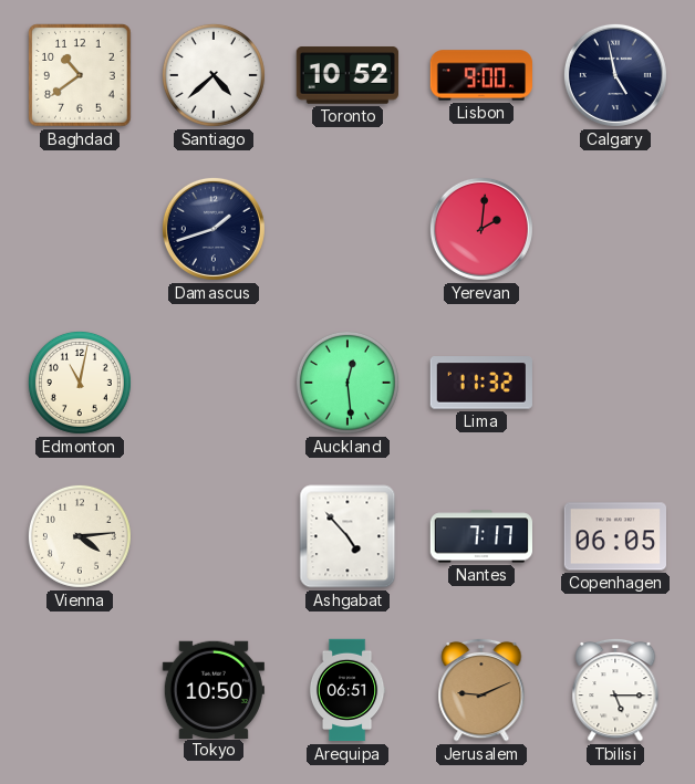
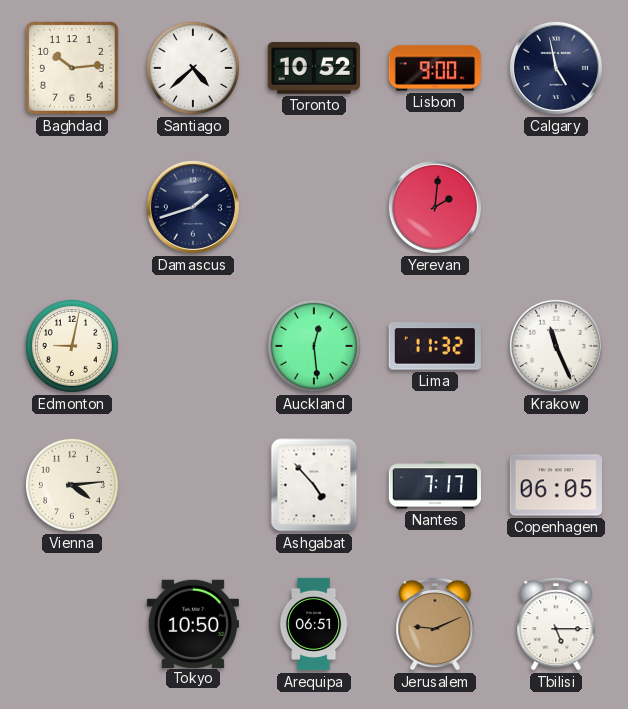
Baghdad: 10:39 -> 10:14 (72, 68)
Edmonton: 11:02 -> 9:02 (72, 346)
Krakow: none -> 11:26 (556, 346)
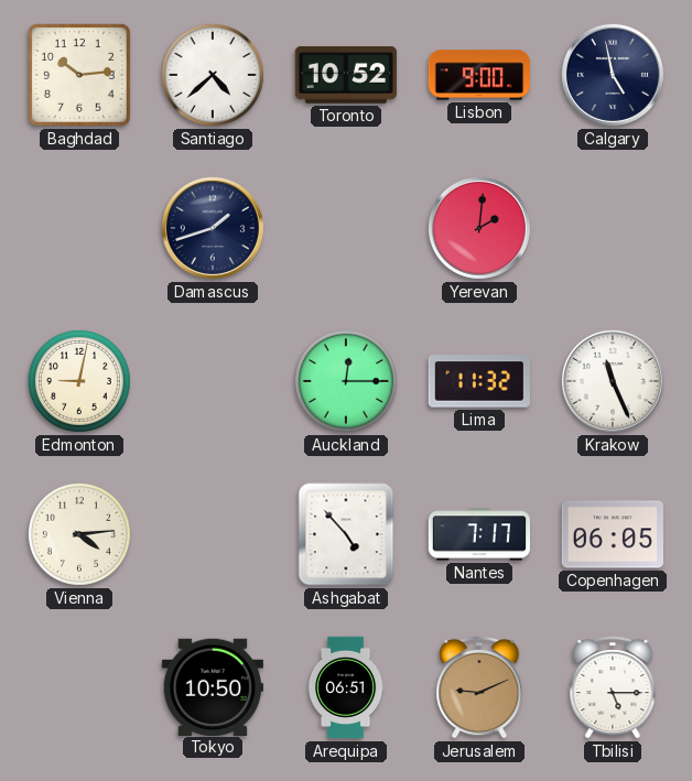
Auckland: 12:29 -> 12:15 (346, 381)
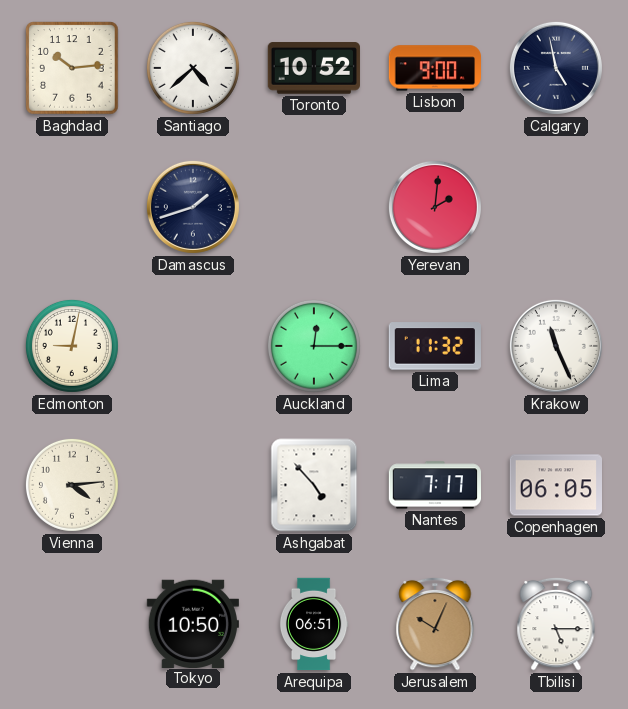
Jerusalem: 9:11 -> 10:04 (435, 624)
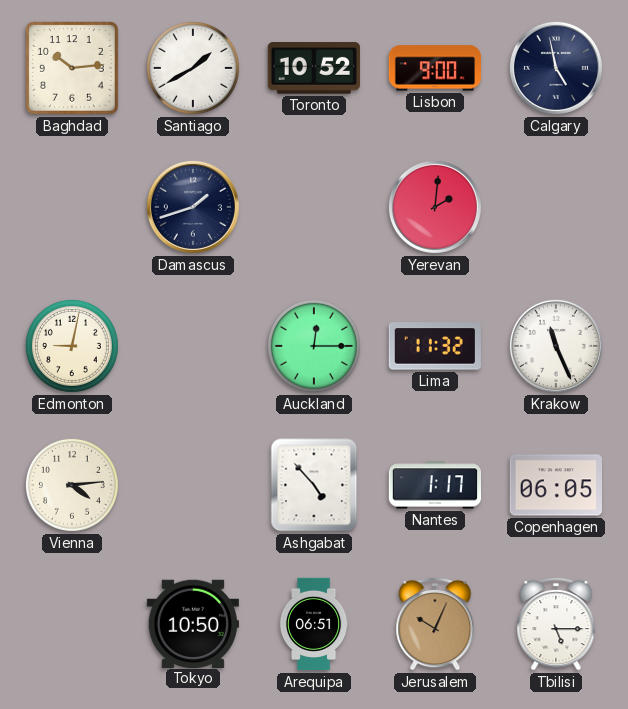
Santiago: 4:38 -> 1:40 (193, 68)
Nantes: 7:17 -> 1:17 (434, 485)
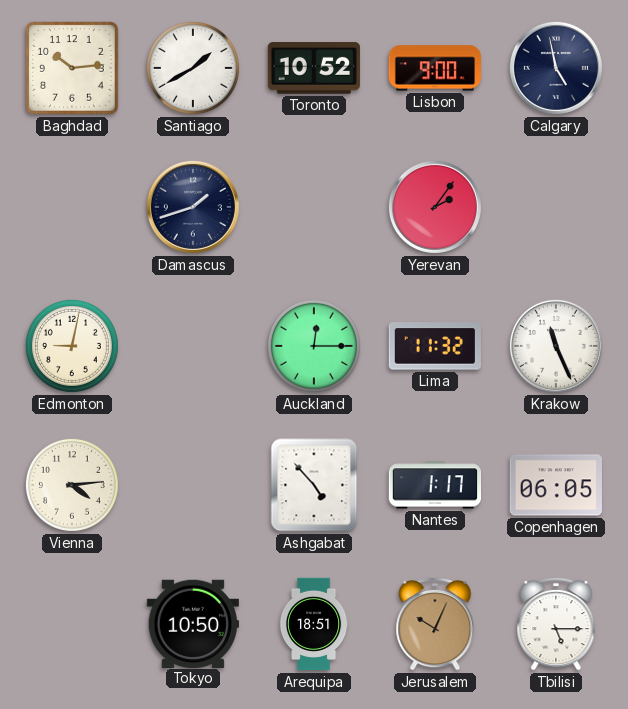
Yerevan: 2:01 -> 2:06 (435, 207)
Arequipa: 06:51 -> 18:51 (314, 624)
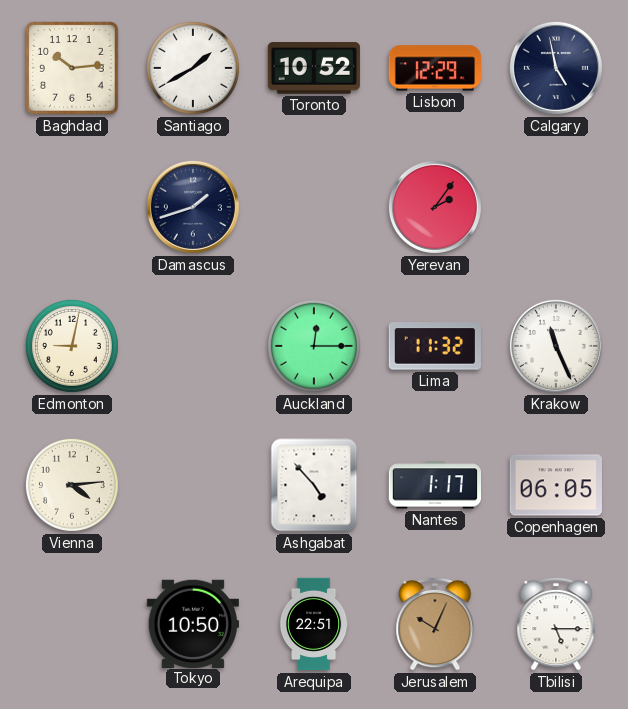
Lisbon: 9:00 -> 12:29 (435, 68)
Arequipa: 18:51 -> 22:51 (314, 624)
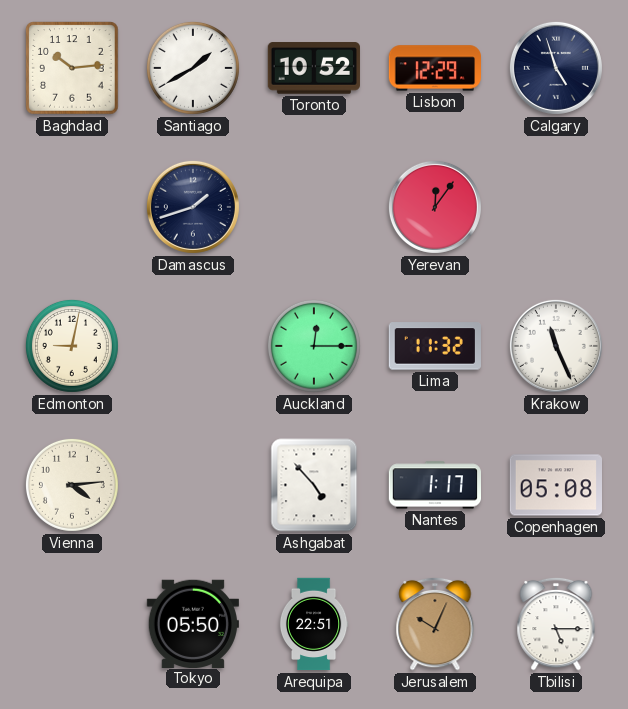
Calgary: 4:58 -> 4:57 (556, 68)
Yerevan: 2:06 -> 12:06 (435, 207)
Copenhagen: 06:05 -> 05:08 (555, 485)
Tokyo: 10:50 -> 05:50 (193, 623)
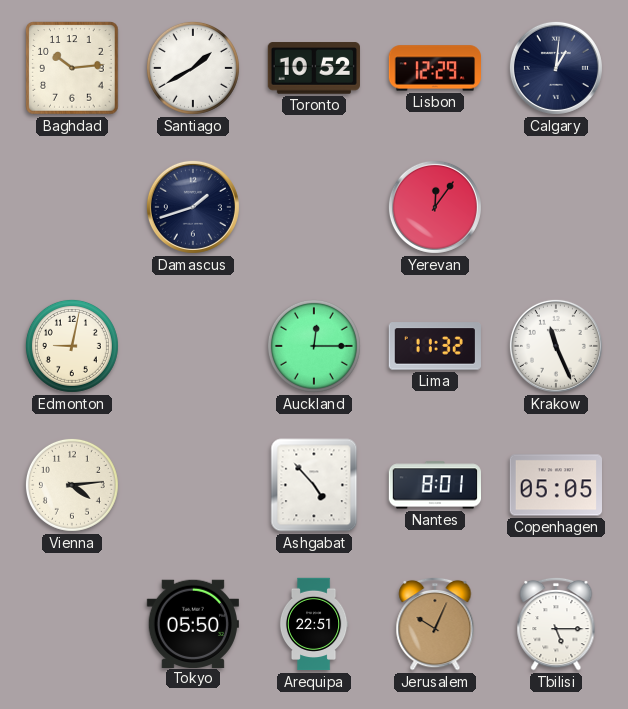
Calgary: 4:57 -> 1:01 (556, 68)
Nantes: 1:17 -> 8:01 (434, 485)
Copenhagen: 05:08 -> 05:05 (555, 485)
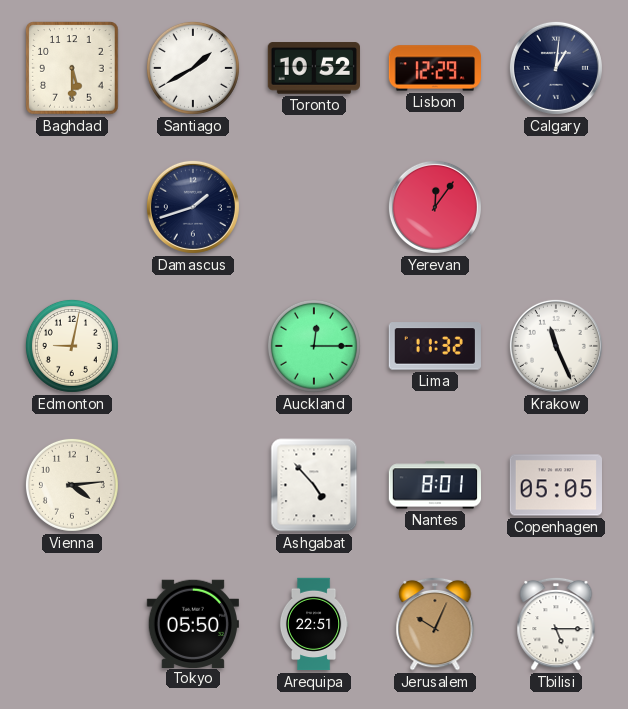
Baghdad: 10:14 -> 5:30 (72, 68)
